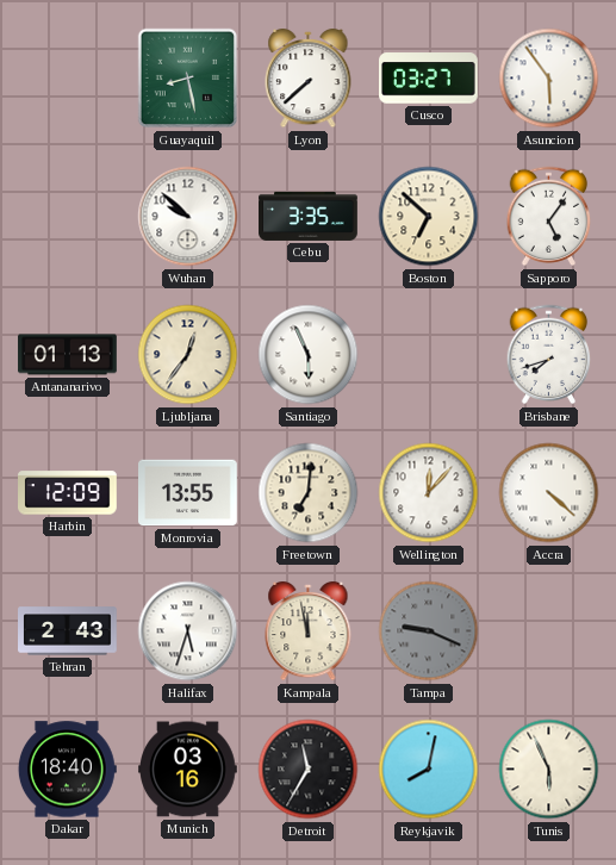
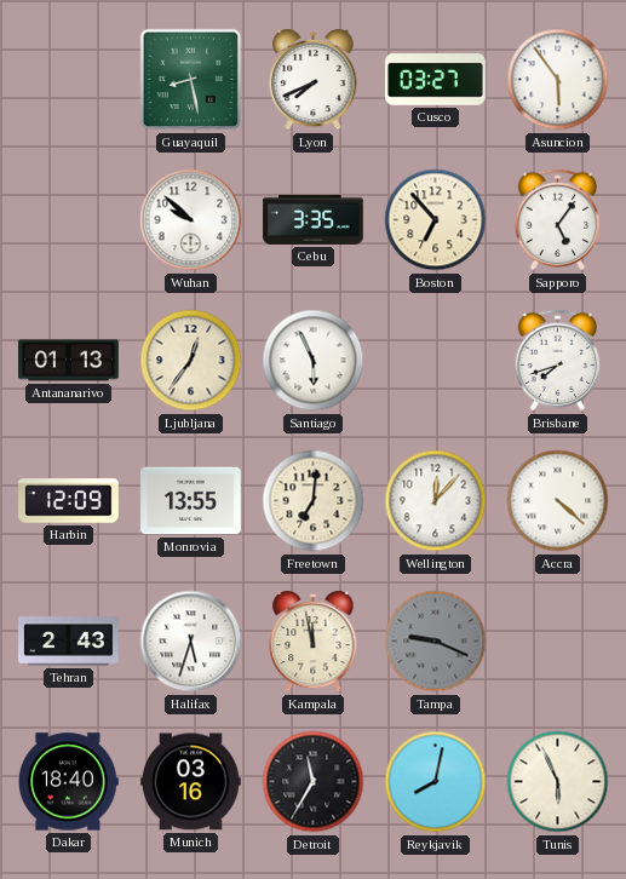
Lyon: 7:38 -> 7:41 (314, 80)
Boston: 6:52 -> 6:53 (436, 220)
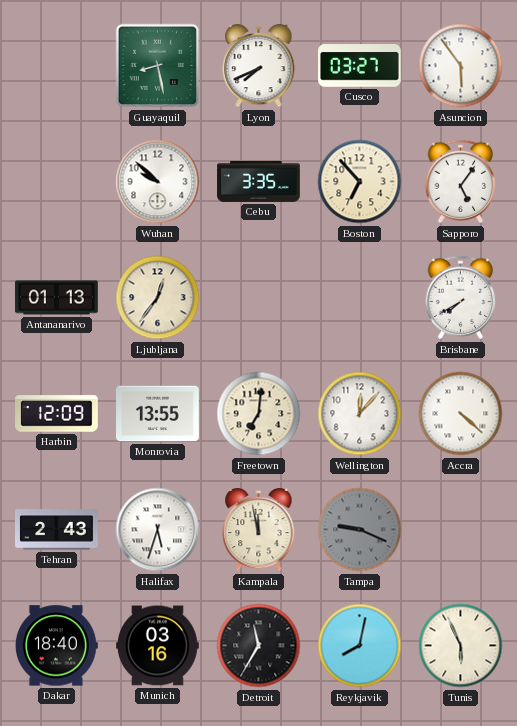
Santiago: 5:56 -> none (314, 361)
Brisbane: 7:42 -> 7:40 (461, 298)
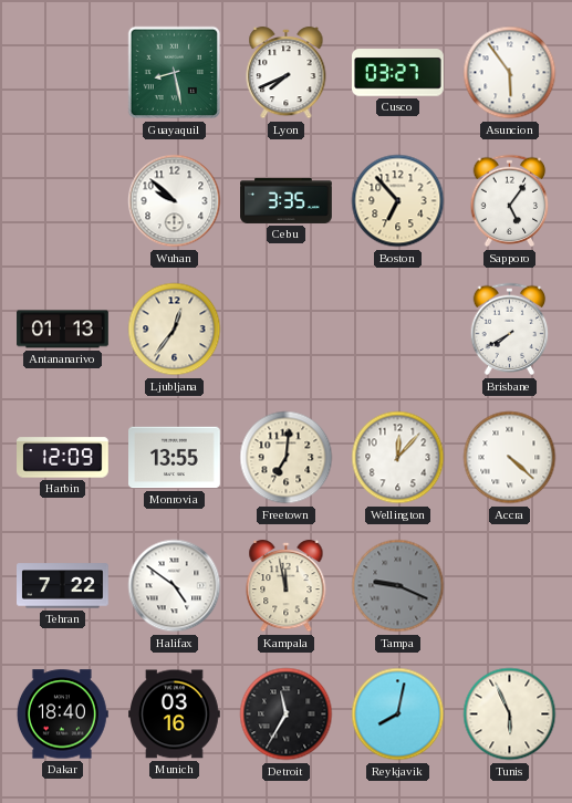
Tehran: 2:43 -> 7:22 (63, 586)
Halifax: 5:33 -> 4:51 (175, 586)
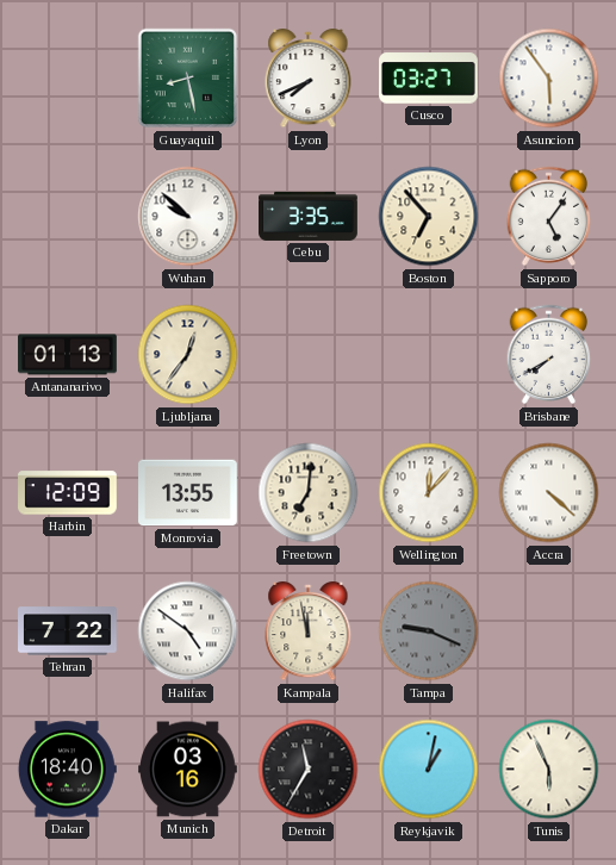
Reykjavik: 8:02 -> 1:02 (429, 770)
